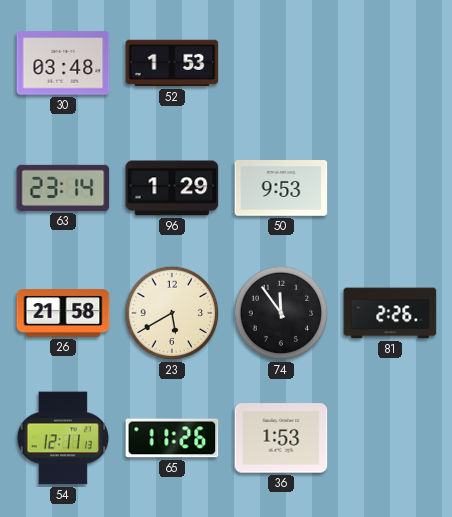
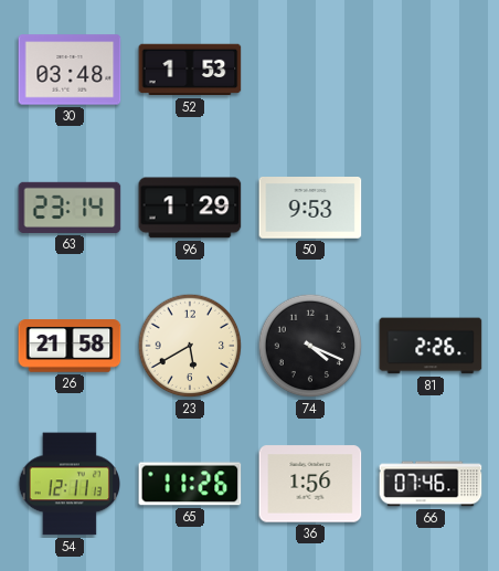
74: 11:54 -> 4:19 (310, 346)
36: 1:53 -> 1:56 (310, 484)
66: none -> 07:46 (431, 484)
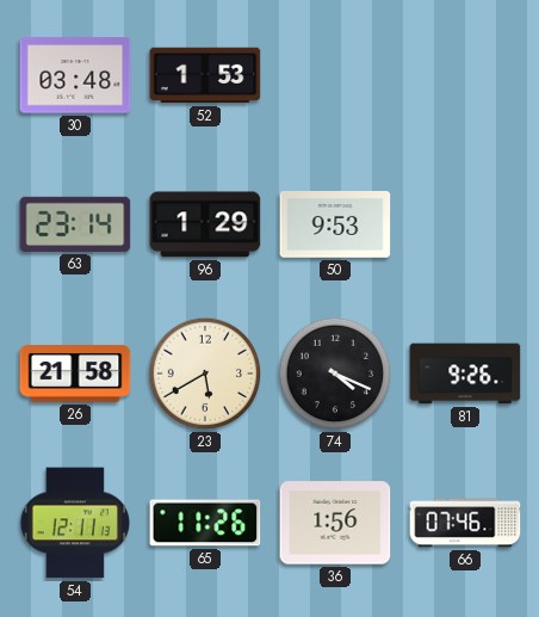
81: 2:26 -> 9:26 (465, 374)
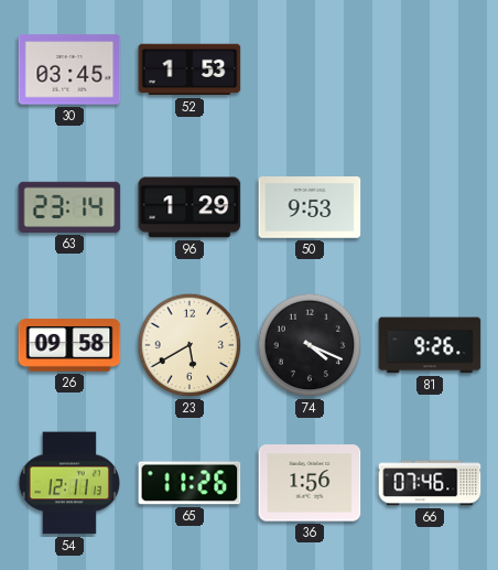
30: 03:48 -> 03:45 (69, 69)
26: 21:58 -> 09:58 (69, 345)
